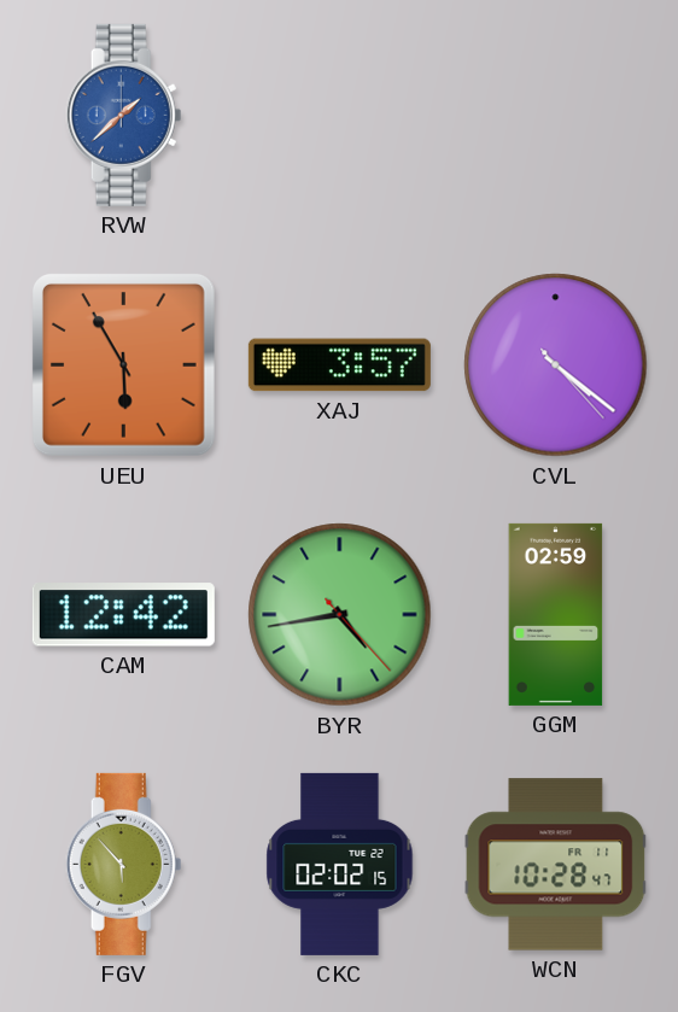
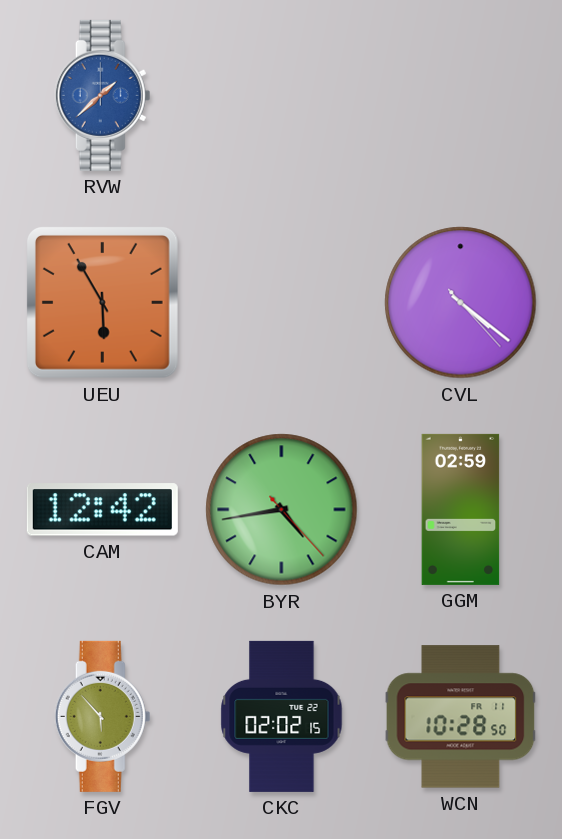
XAJ: 3:57 -> none (339, 365)
WCN: 10:28:47 -> 10:28:50 (461, 717)
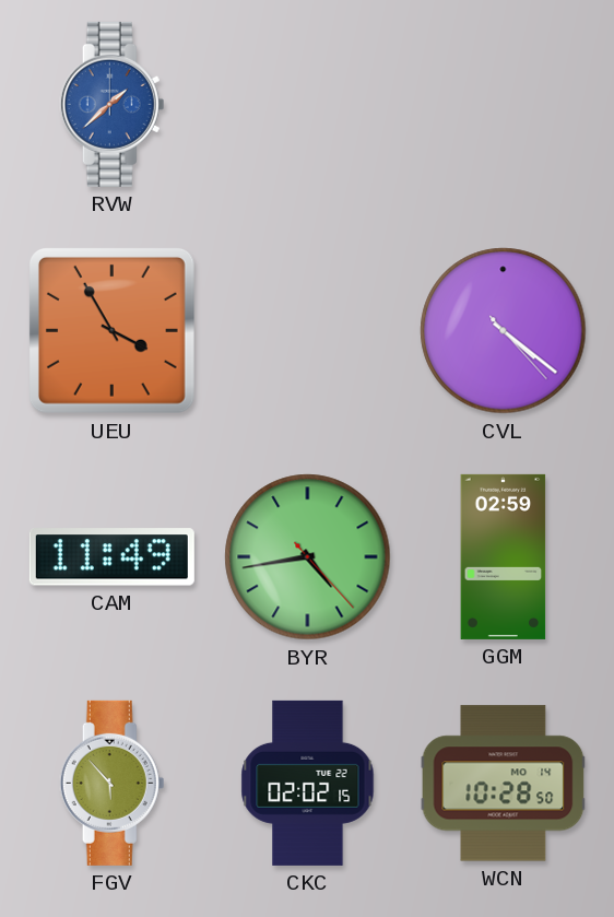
UEU: 5:55 -> 3:55 (111, 330)
CAM: 12:42 -> 11:49 (111, 557)
WCN date: FR 11 -> MO 14 (504, 784)
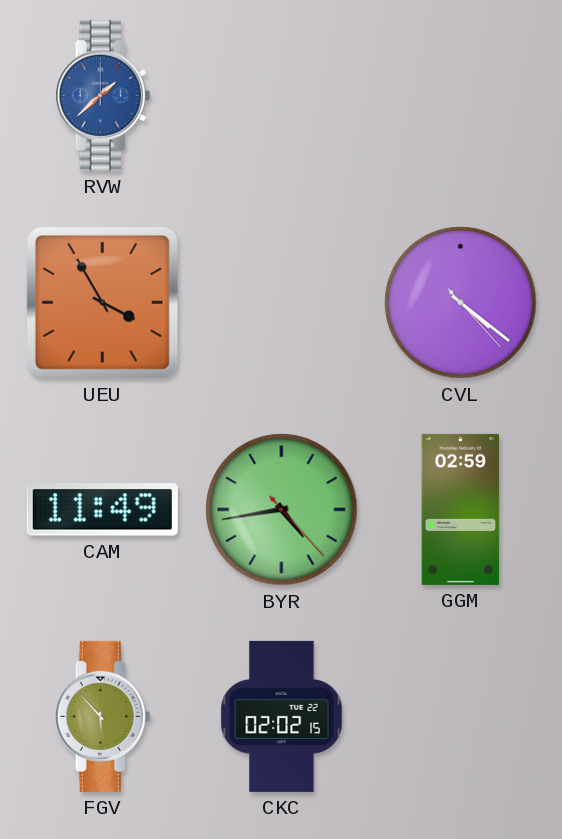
WCN: 10:28 -> none (504, 784)
